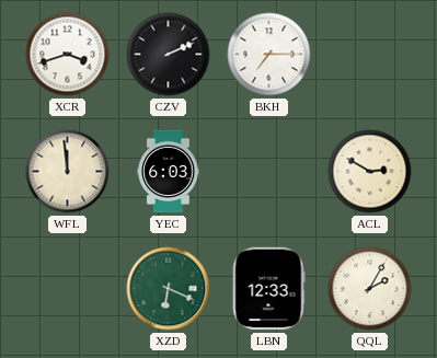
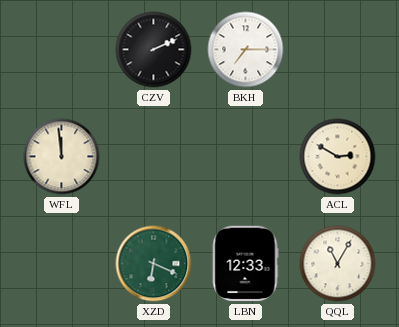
XCR: 3:42 -> none (68, 55)
YEC: 6:03 -> none (169, 172)
QQL: 2:05 -> 11:05 (338, 264)
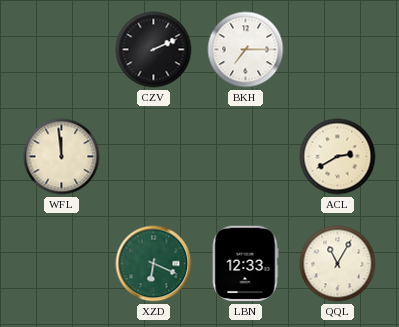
ACL: 2:50 -> 2:40 (338, 157)
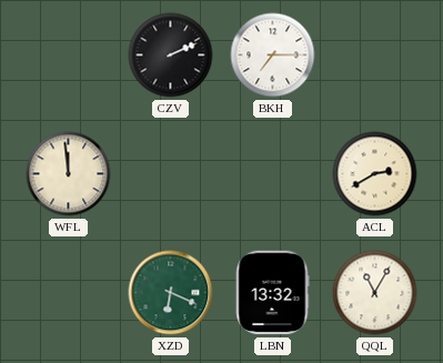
LBN: 12:33 -> 13:32 (272, 293)
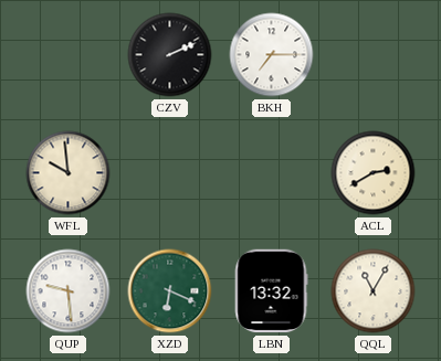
WFL: 11:59 -> 9:59 (69, 173)
QUP: none -> 9:29 (69, 291)
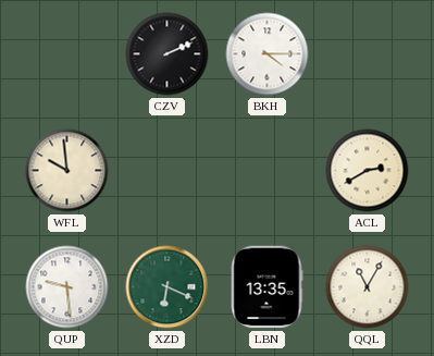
BKH: 7:15 -> 4:15 (268, 54)
LBN: 13:32 -> 13:35 (266, 287)
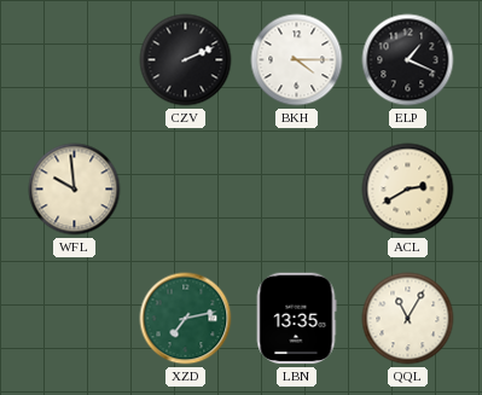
ELP: none -> 1:19 (408, 60)
QUP: 9:29 -> none (67, 287)
XZD: 6:19 -> 7:13 (186, 319)
